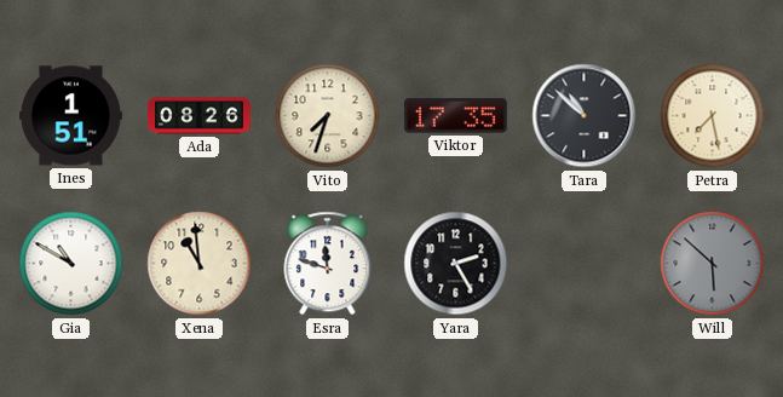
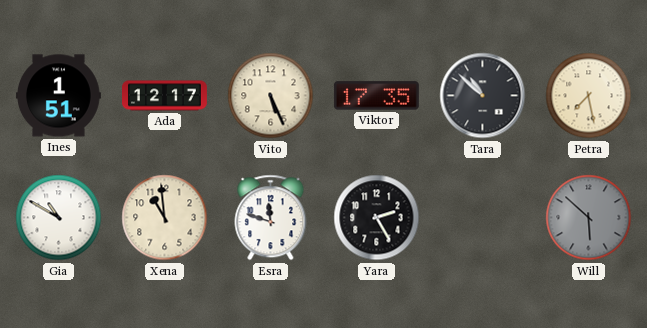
Ada: 08:26 -> 12:17 (165, 96)
Vito: 7:33 -> 5:26 (271, 96)
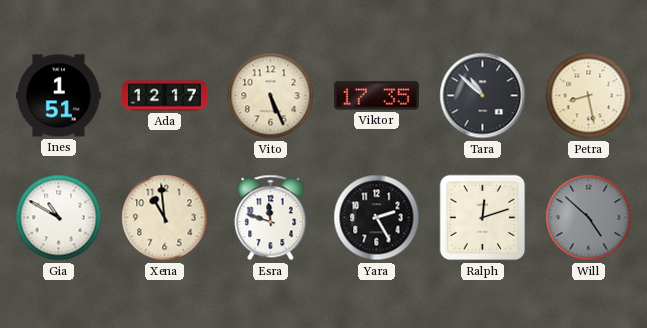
Petra: 7:28 -> 8:28 (589, 96)
Ralph: none -> 12:12 (483, 218)
Will: 5:52 -> 4:52 (589, 218)
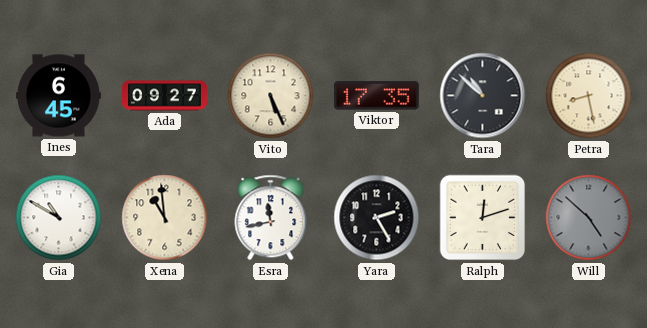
Ines: 1:51 -> 6:45 (58, 96)
Ada: 12:17 -> 09:27 (165, 96)
Esra: 11:48 -> 11:43 (271, 218)
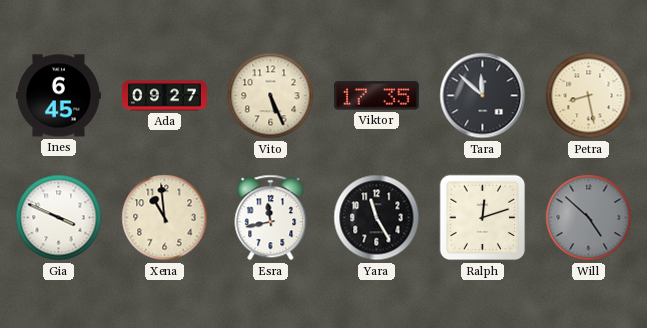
Tara: 10:52 -> 11:52 (483, 96)
Gia: 10:50 -> 3:49 (59, 218)
Yara: 2:25 -> 11:25 (377, 218)
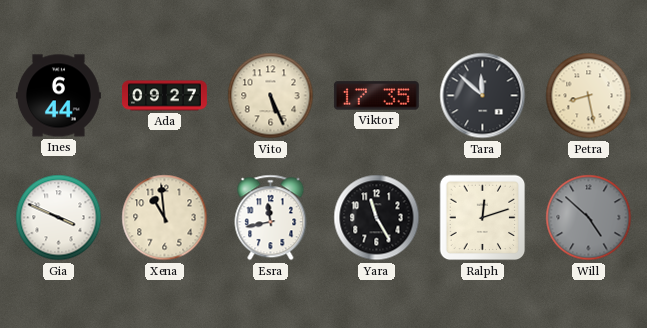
Ines: 6:45 -> 6:44 (58, 96)
